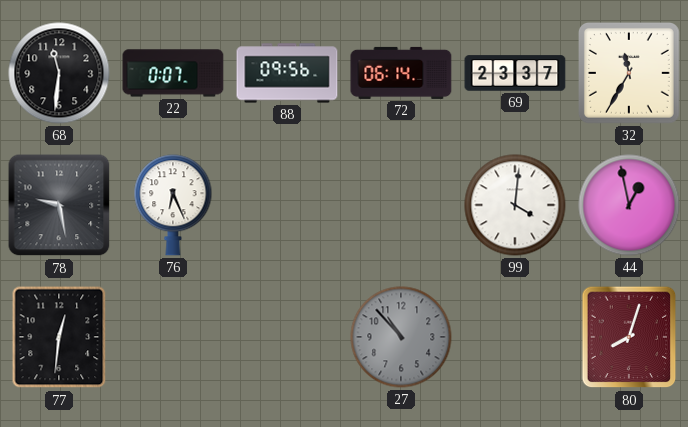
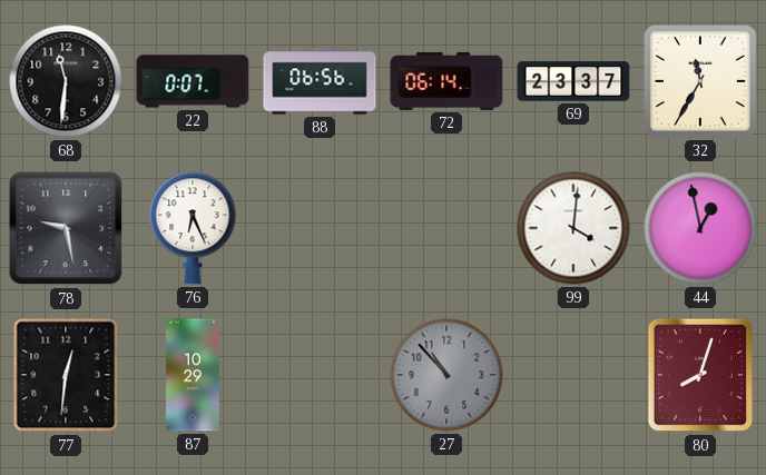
88: 09:56 -> 06:56 (320, 81)
87: none -> 10:29 (194, 375)
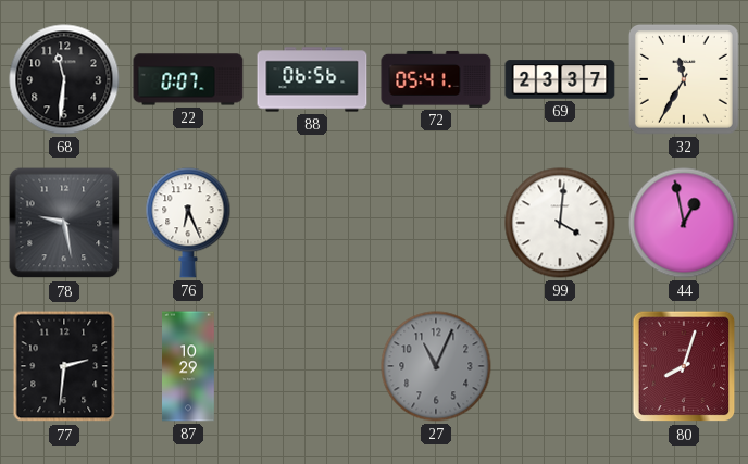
72: 06:14 -> 05:41 (436, 79)
77: 12:31 -> 2:31 (64, 366)
27: 10:53 -> 11:04 (436, 366)
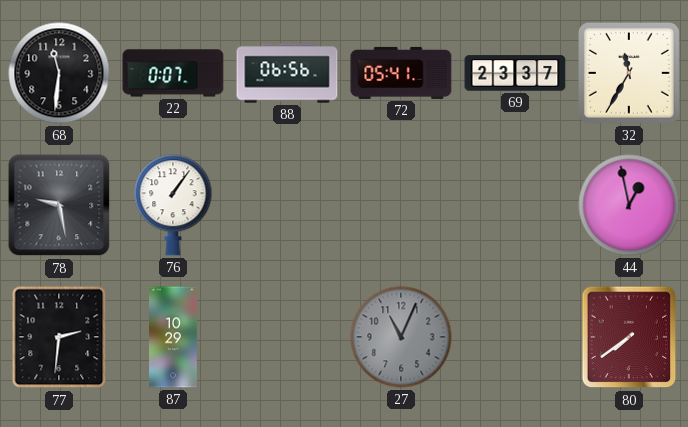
76: 6:26 -> 1:06 (173, 205)
99: 4:01 -> none (560, 223)
80: 8:03 -> 7:39 (629, 337)
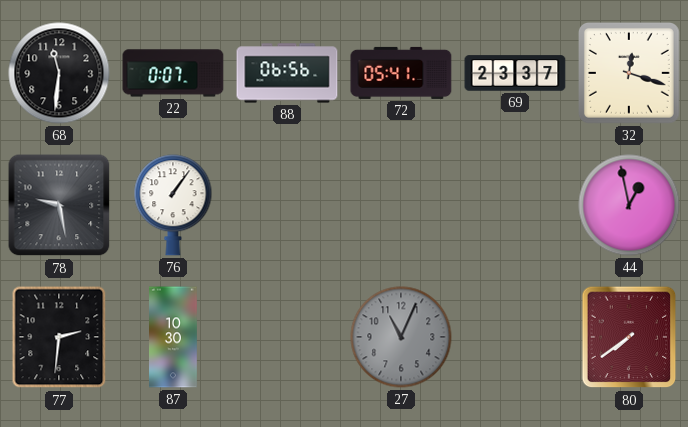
32: 11:35 -> 12:18 (629, 73)
87: 10:29 -> 10:30 (174, 337)
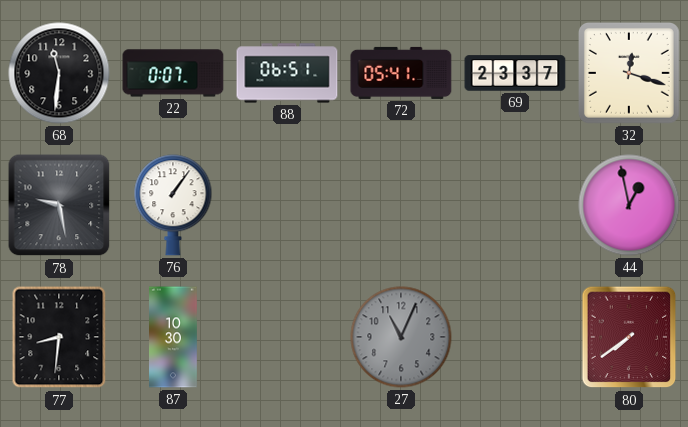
88: 06:56 -> 06:51 (287, 73)
77: 2:31 -> 8:31 (59, 337)
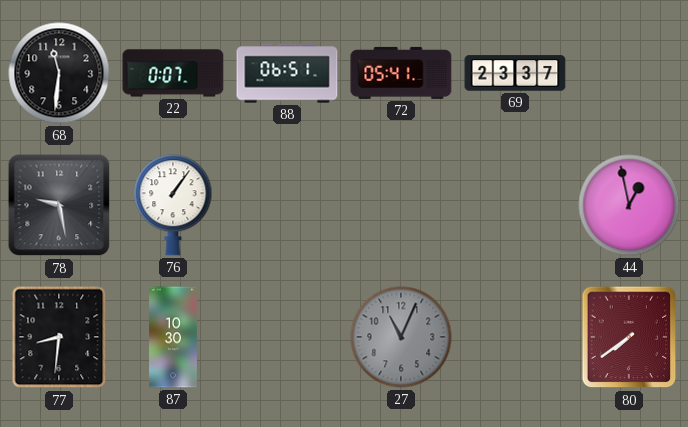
32: 12:18 -> none (629, 73)
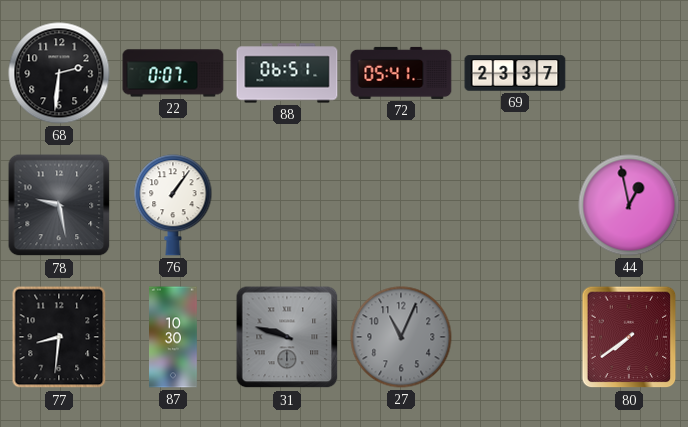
68: 11:31 -> 2:31 (59, 73)
31: none -> 9:48 (287, 337)
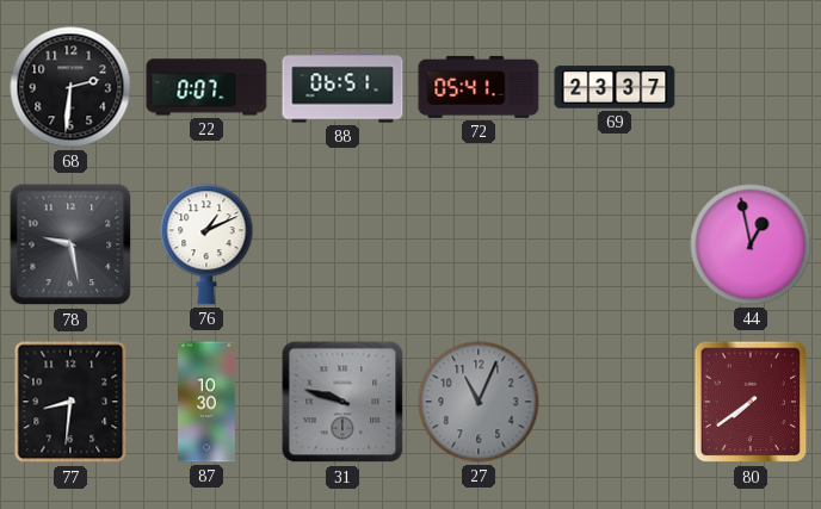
76: 1:06 -> 1:11 (206, 244)
